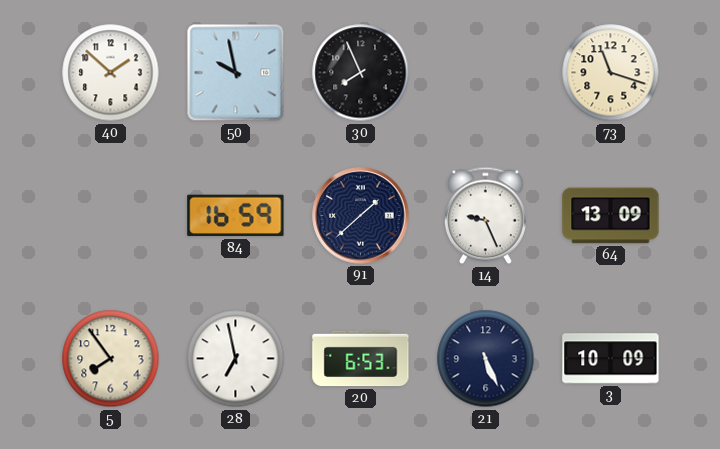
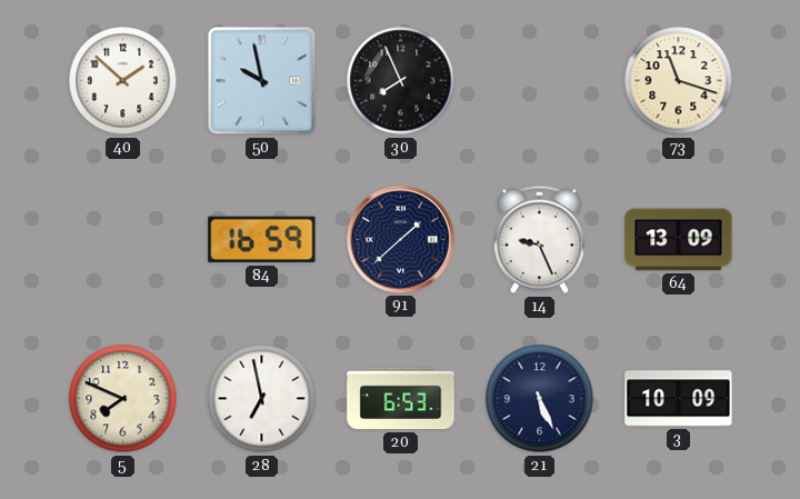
5: 7:54 -> 7:49 (123, 399)
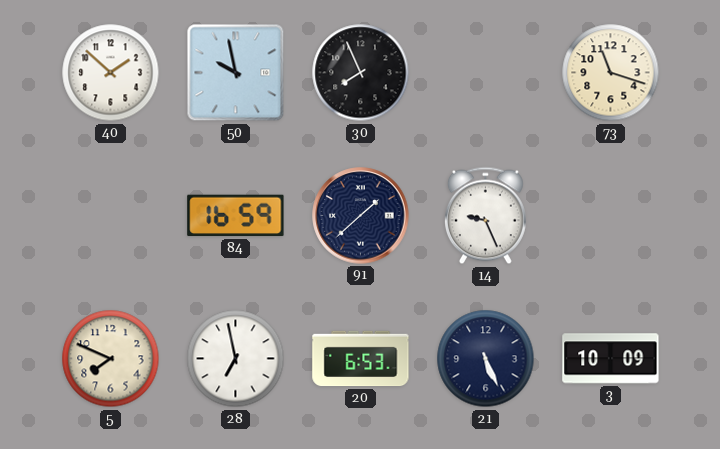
64: 13:09 -> none (679, 240)
